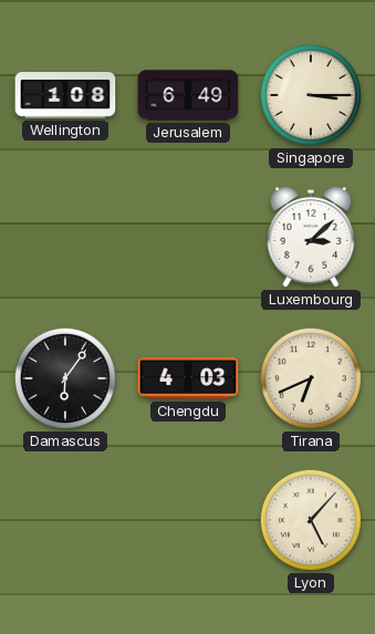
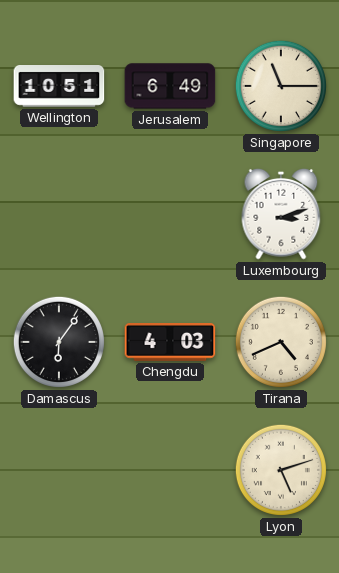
Wellington: 1:08 -> 10:51 (59, 87)
Singapore: 3:15 -> 11:15 (281, 86)
Luxembourg: 3:08 -> 3:12 (281, 214)
Tirana: 6:41 -> 4:41 (281, 342)
Lyon: 5:07 -> 5:12 (281, 470)
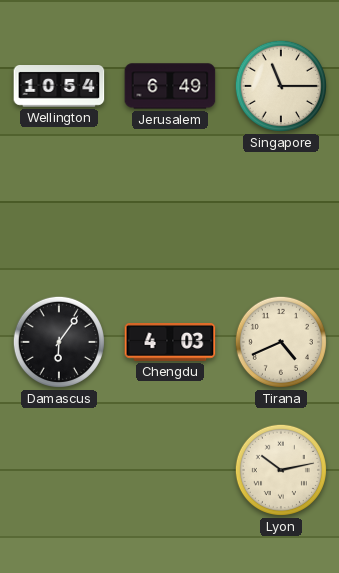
Wellington: 10:51 -> 10:54 (59, 87)
Luxembourg: 3:12 -> none (281, 214)
Lyon: 5:12 -> 10:13 (281, 470)
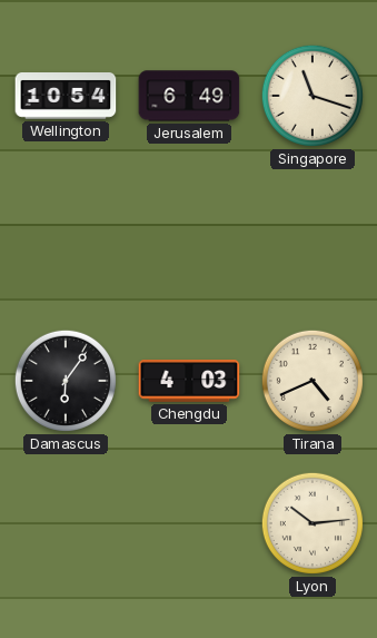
Singapore: 11:15 -> 11:18 (312, 96)
Lyon: 10:13 -> 10:14 (312, 523)
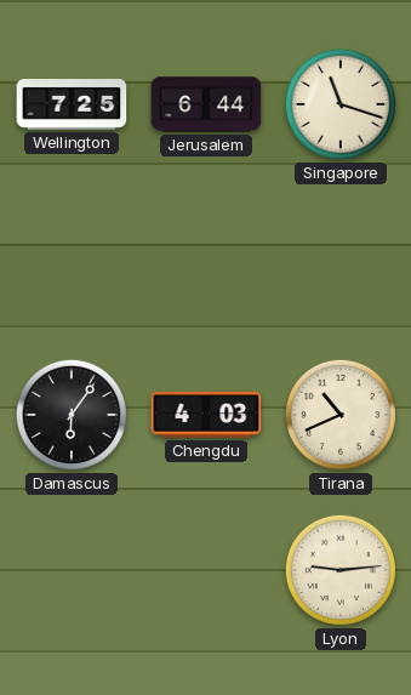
Wellington: 10:54 -> 7:25 (72, 106)
Jerusalem: 6:49 -> 6:44 (206, 104)
Tirana: 4:41 -> 10:41 (341, 415)
Lyon: 10:14 -> 9:14 (341, 570)
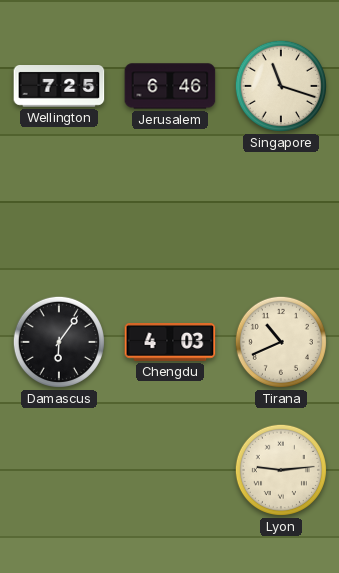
Jerusalem: 6:44 -> 6:46 (170, 86)
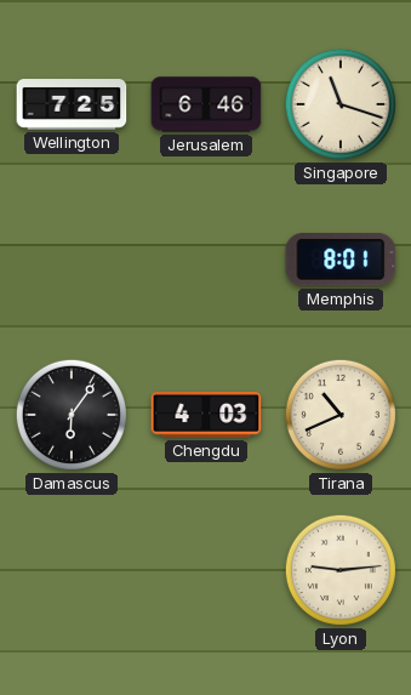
Memphis: none -> 8:01 (341, 260)
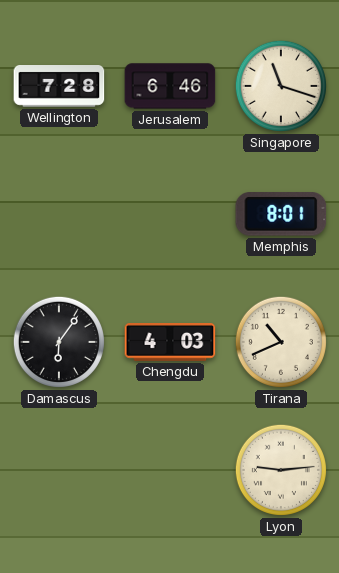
Wellington: 7:25 -> 7:28 (59, 87)
